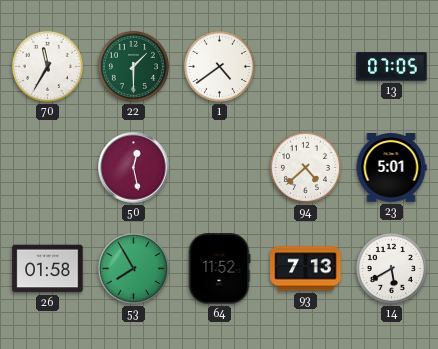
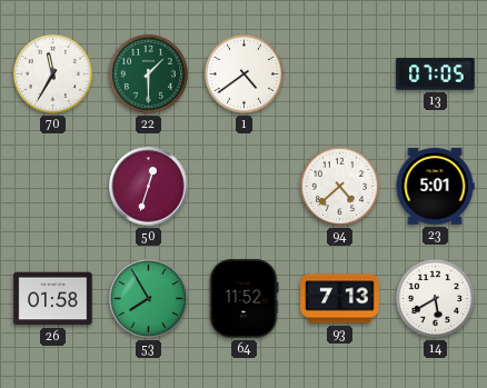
50: 12:28 -> 12:33 (149, 187)
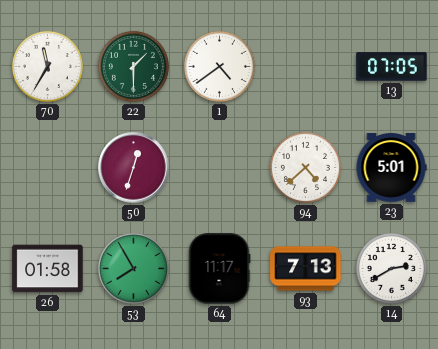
64: 11:52 -> 11:17 (219, 269)
14: 5:40 -> 2:40 (391, 268)
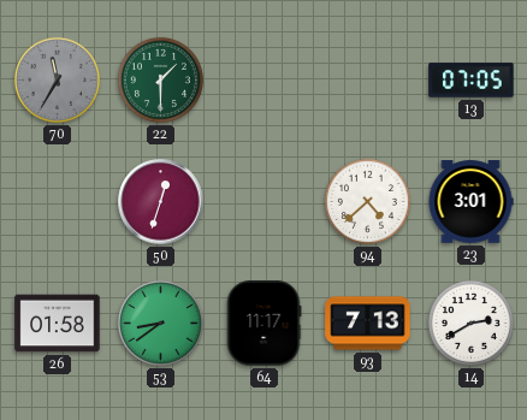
70 dial: white -> grey (57, 79)
1: 4:39 -> none (219, 66)
23: 5:01 -> 3:01 (470, 202)
53: 7:55 -> 8:39 (160, 323)
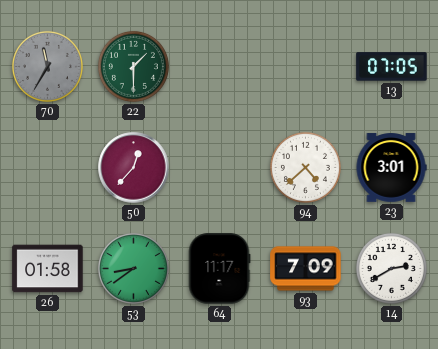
50: 12:33 -> 12:37 (134, 168)
93: 7:13 -> 7:09 (306, 269)
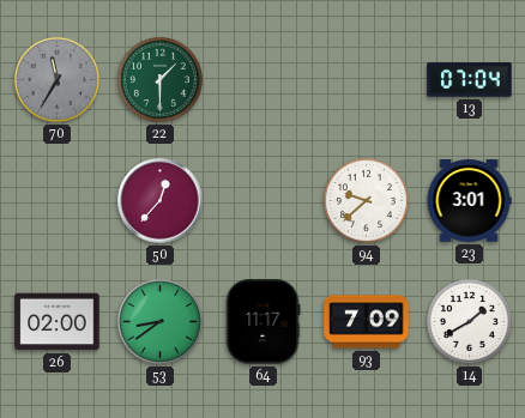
13: 07:05 -> 07:04 (470, 80)
94: 4:38 -> 9:38 (366, 200)
26: 01:58 -> 02:00 (58, 322)
14: 2:40 -> 1:40 (469, 321)
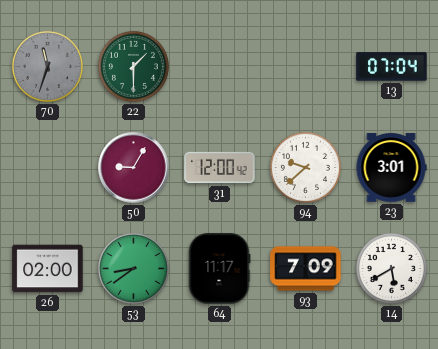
70: 11:35 -> 11:33 (47, 66)
50: 12:37 -> 9:05 (134, 168)
31: none -> 12:00 (220, 168)
14: 1:40 -> 5:40 (391, 268)
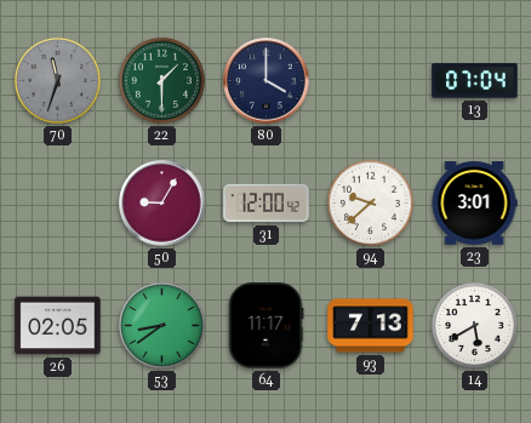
80: none -> 4:00 (267, 81)
26: 02:00 -> 02:05 (58, 326)
93: 7:09 -> 7:13 (371, 326)
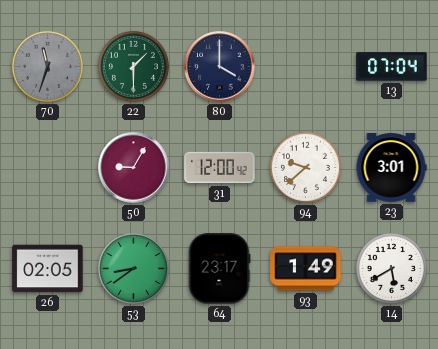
64: 11:17 -> 23:17 (219, 269)
93: 7:13 -> 1:49 (306, 269)
